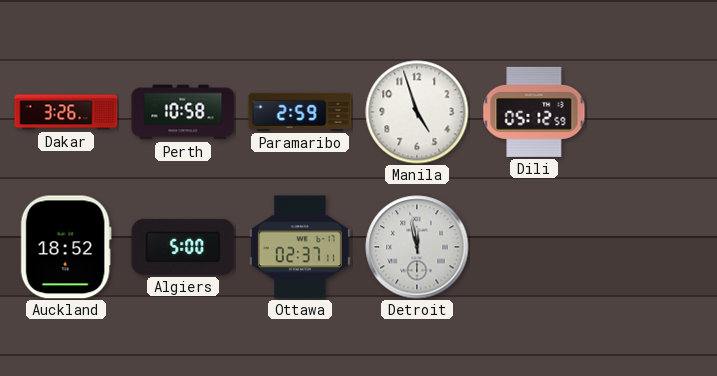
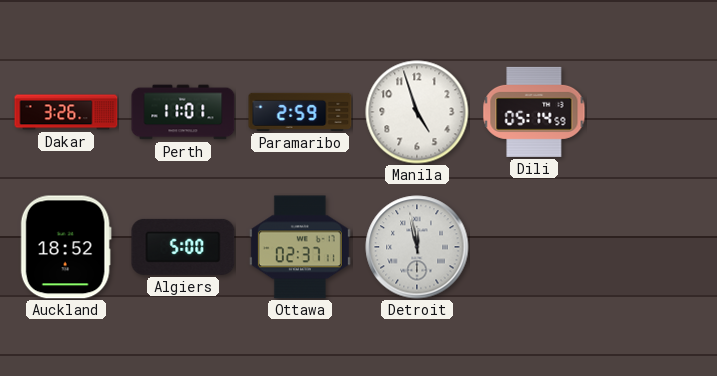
Perth: 10:58 -> 11:01 (183, 112)
Dili: 05:12 -> 05:14 (534, 112)
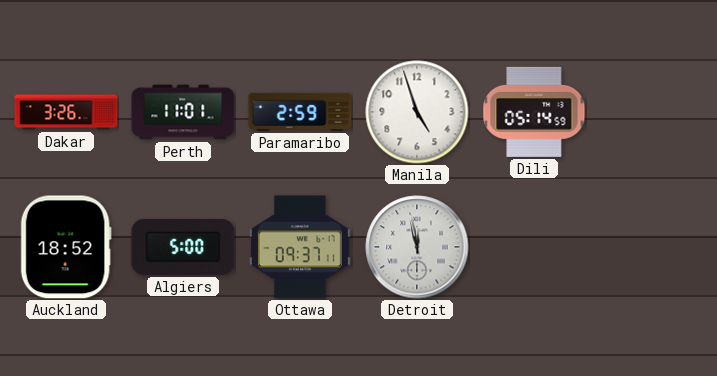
Ottawa: 02:37 -> 09:37 (300, 247)
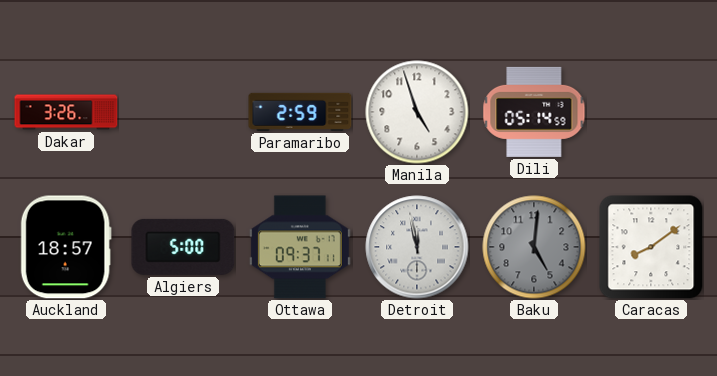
Perth: 11:01 -> none (183, 112)
Auckland: 18:52 -> 18:57 (66, 247)
Baku: none -> 5:01 (534, 247)
Caracas: none -> 8:09 (651, 247)
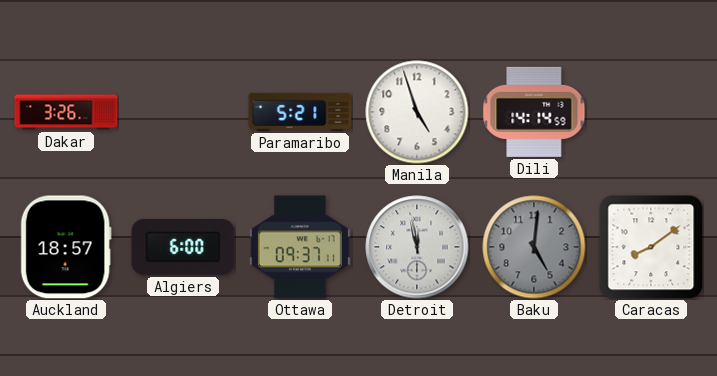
Paramaribo: 2:59 -> 5:21 (300, 112)
Dili: 05:14 -> 14:14 (534, 112)
Algiers: 5:00 -> 6:00 (183, 247)
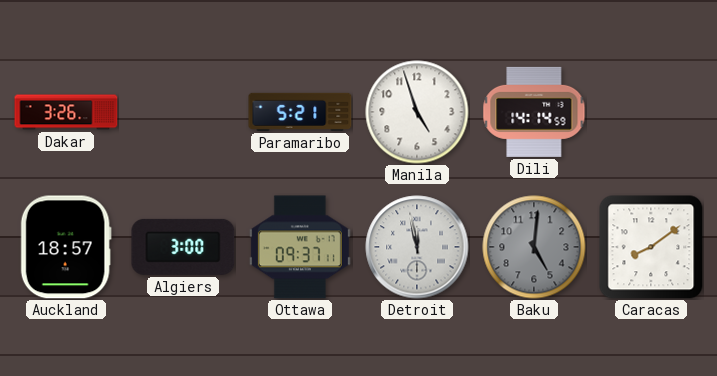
Algiers: 6:00 -> 3:00 (183, 247)
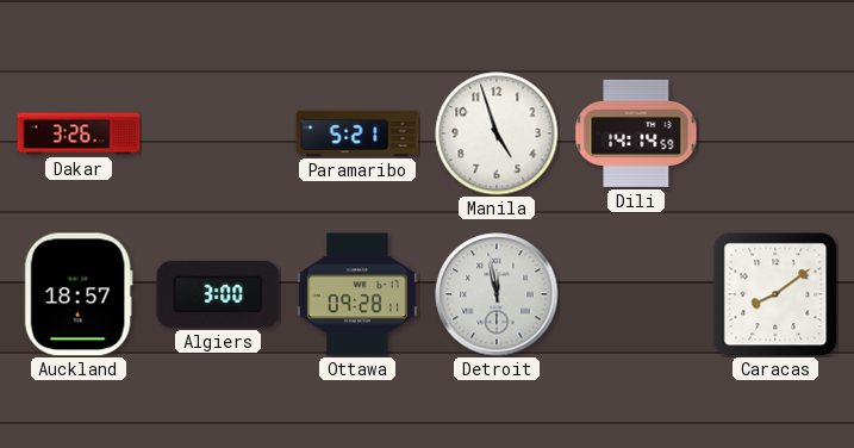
Ottawa: 09:37 -> 09:28 (357, 294)
Baku: 5:01 -> none (534, 247)
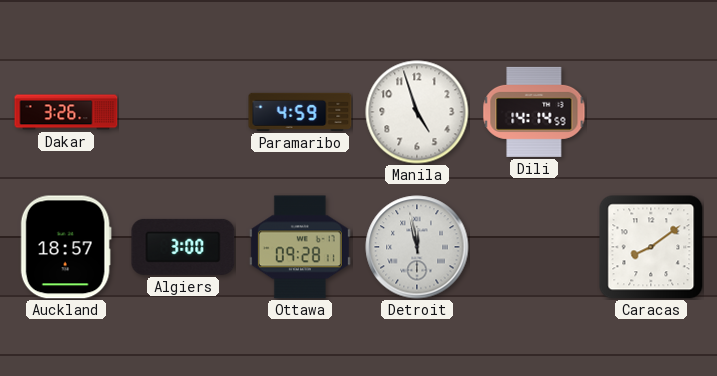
Paramaribo: 5:21 -> 4:59 (300, 112)
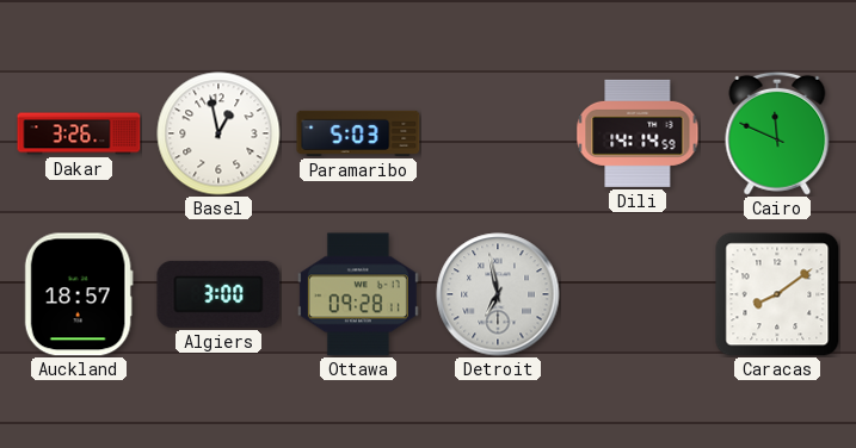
Basel: none -> 12:58 (218, 133)
Paramaribo: 4:59 -> 5:03 (358, 133)
Manila: 4:57 -> none (417, 112)
Cairo: none -> 11:49 (777, 133)
Detroit: 11:58 -> 6:58 (498, 294)
